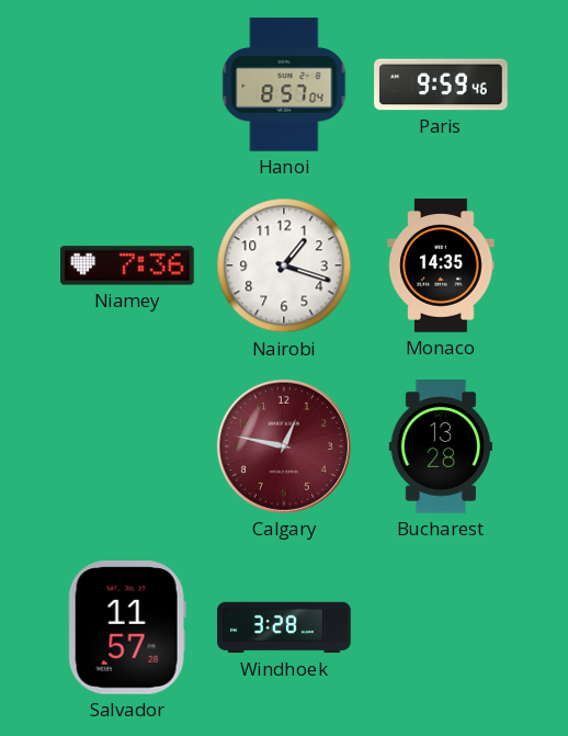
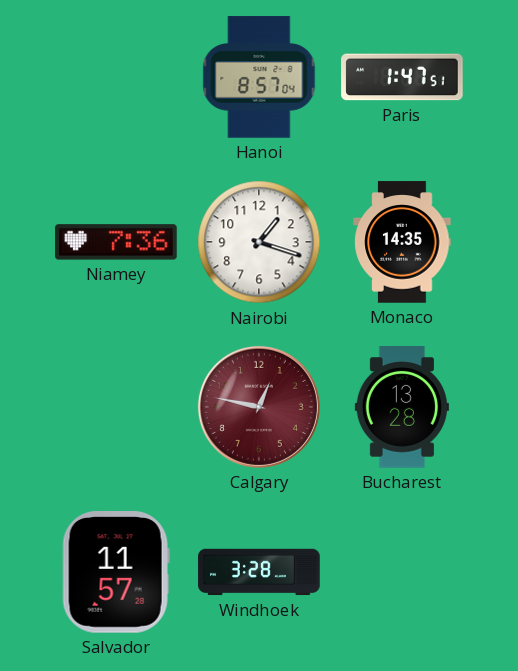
Paris: 9:59 -> 1:47 (402, 77)
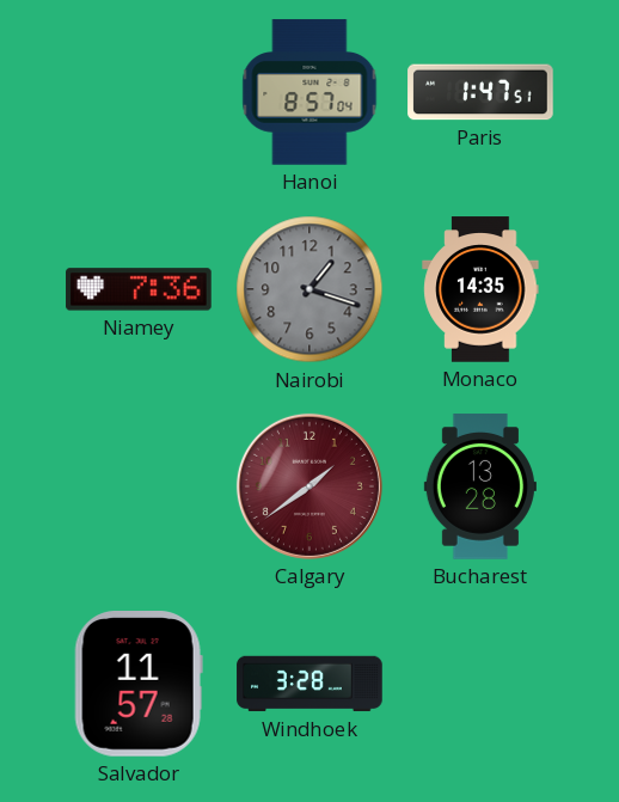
Nairobi dial: white -> grey (309, 289)
Calgary: 12:47 -> 1:39 (309, 486)
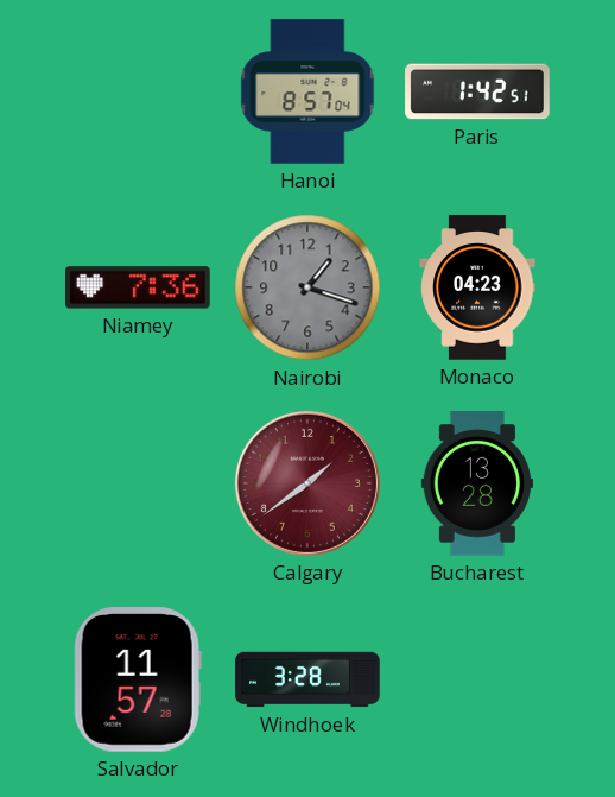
Paris: 1:47 -> 1:42 (477, 91)
Monaco: 14:35 -> 04:23 (477, 287)
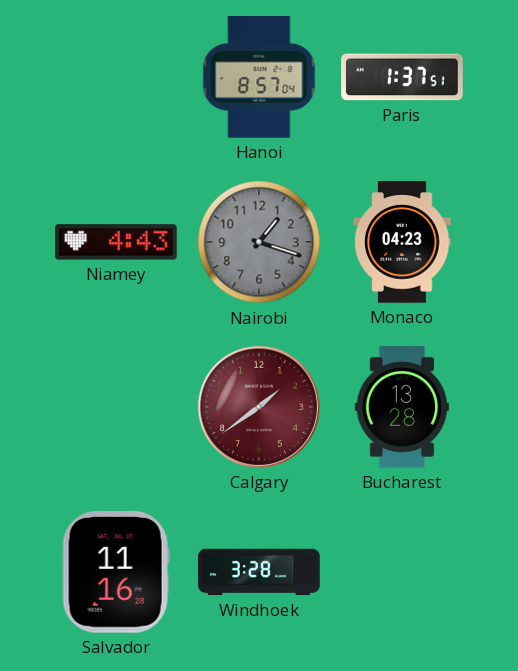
Paris: 1:42 -> 1:37 (402, 77)
Niamey: 7:36 -> 4:43 (116, 242)
Salvador: 11:57 -> 11:16 (116, 573)
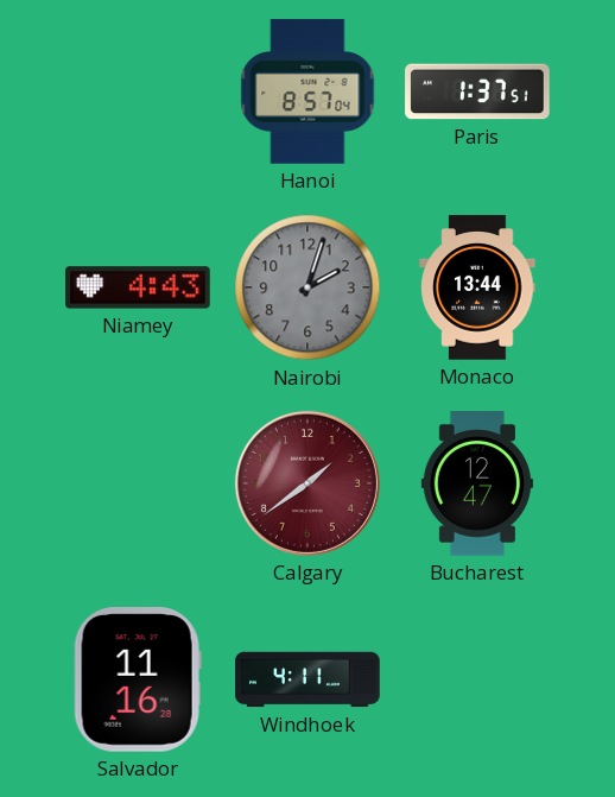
Nairobi: 1:18 -> 2:03 (307, 287)
Monaco: 04:23 -> 13:44 (477, 287)
Bucharest: 13:28 -> 12:47 (477, 483)
Windhoek: 3:28 -> 4:11 (307, 679)
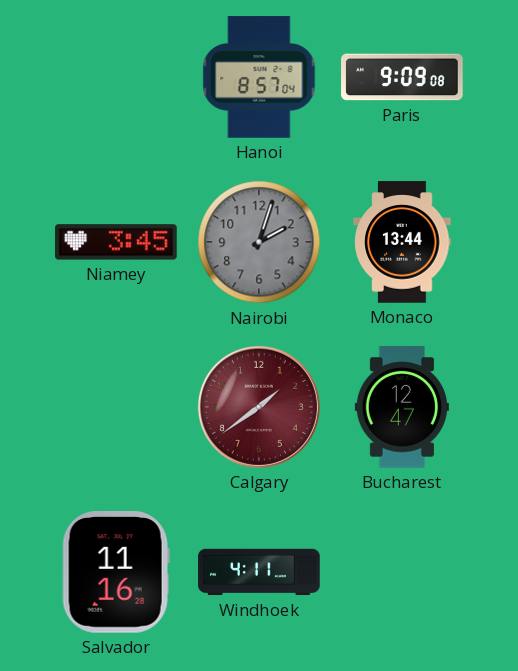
Paris: 1:37 -> 9:09 (402, 77)
Niamey: 4:43 -> 3:45 (116, 242)
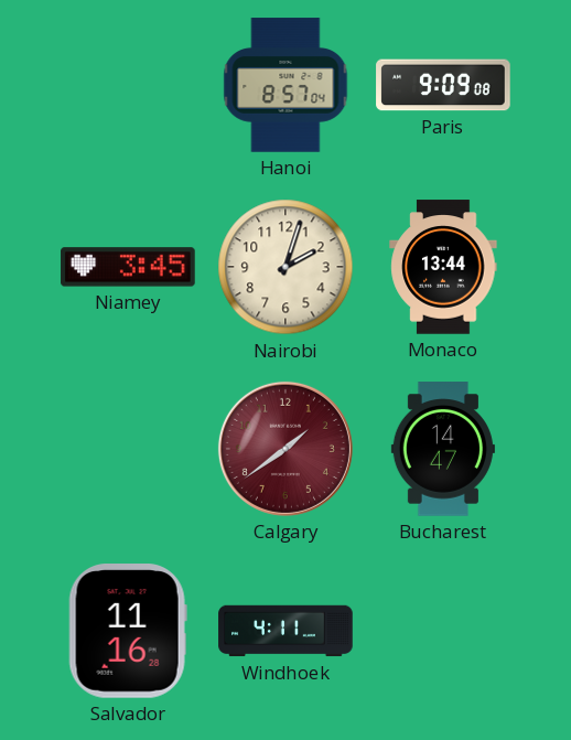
Nairobi dial: grey -> cream (285, 267)
Bucharest: 12:47 -> 14:47 (443, 449)
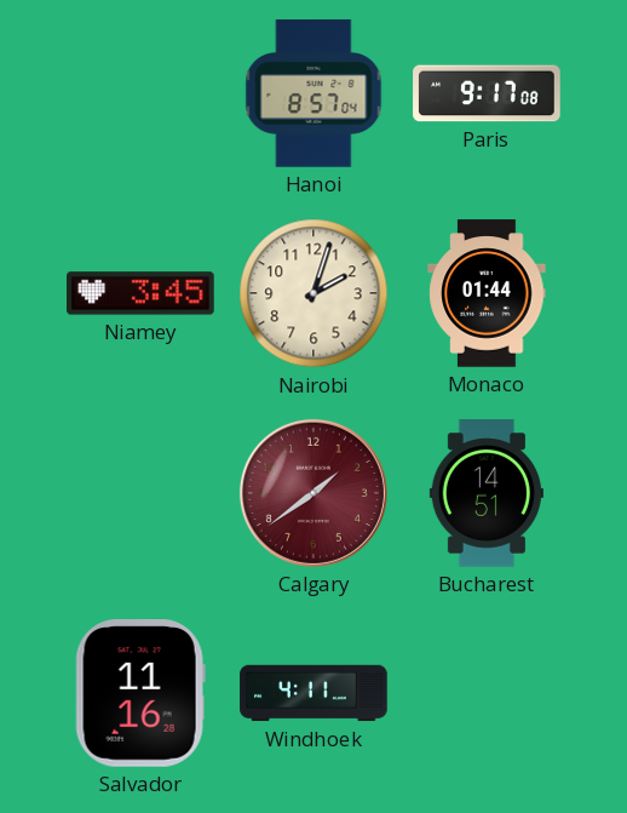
Paris: 9:09 -> 9:17 (487, 93)
Monaco: 13:44 -> 01:44 (487, 293)
Bucharest: 14:47 -> 14:51 (487, 493)
